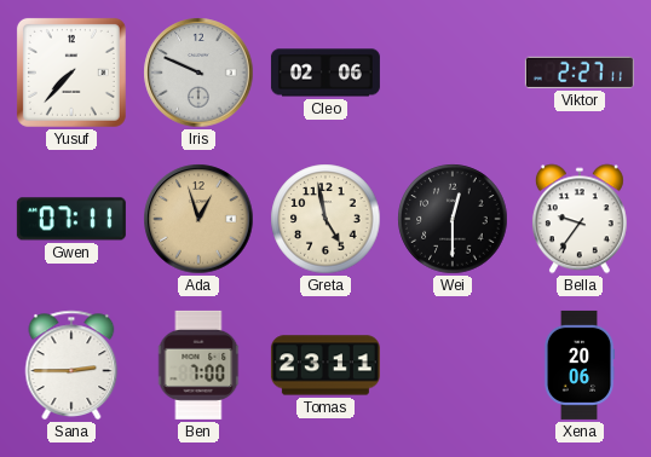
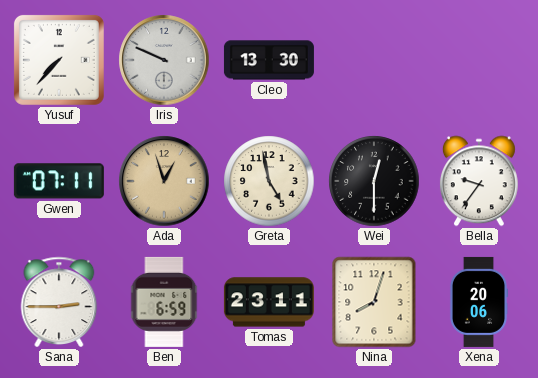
Cleo: 02:06 -> 13:30 (269, 60)
Viktor: 2:27 -> none (580, 73)
Ben: 7:00 -> 6:59 (164, 302)
Nina: none -> 8:03 (374, 302)
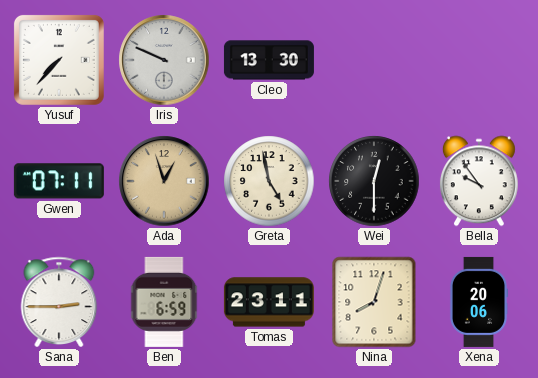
Bella: 9:36 -> 9:54 (479, 181)
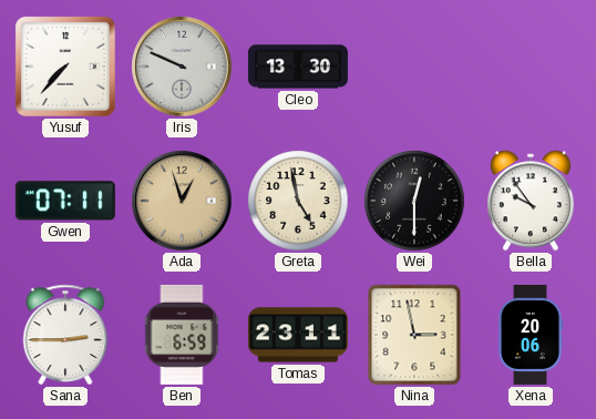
Nina: 8:03 -> 2:58 (414, 335)
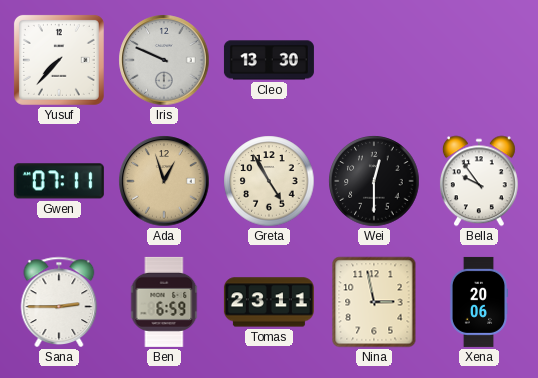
Greta: 4:58 -> 4:55 (269, 181)
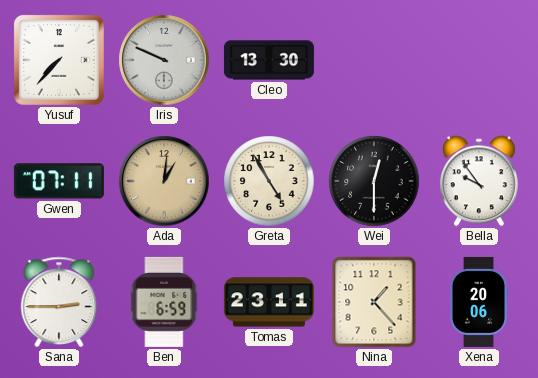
Ada: 12:57 -> 1:01 (164, 181)
Nina: 2:58 -> 1:23 (374, 302)
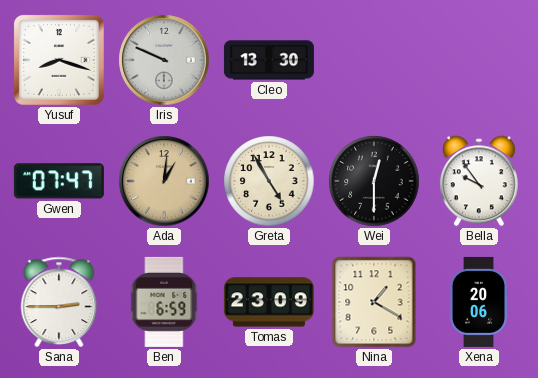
Yusuf: 7:37 -> 8:18 (59, 60)
Gwen: 07:11 -> 07:47 (59, 181)
Tomas: 23:11 -> 23:09 (269, 302)
Nina: 1:23 -> 1:20 (374, 302)
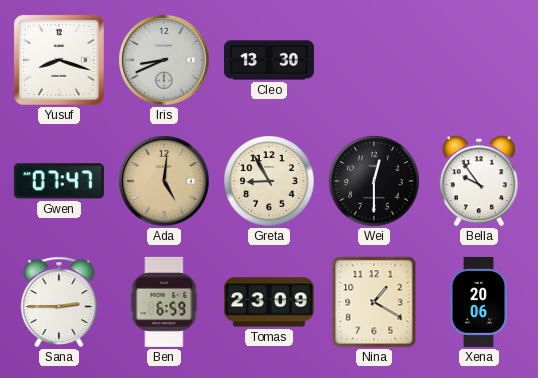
Iris: 9:49 -> 8:41 (164, 60)
Ada: 1:01 -> 5:01 (164, 181)
Greta: 4:55 -> 8:55 (269, 181)
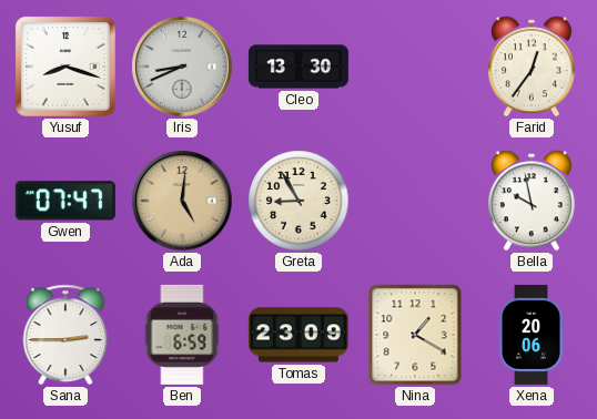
Farid: none -> 12:36 (532, 67)
Wei: 12:30 -> none (374, 181)
Bella: 9:54 -> 9:58 (532, 201)
